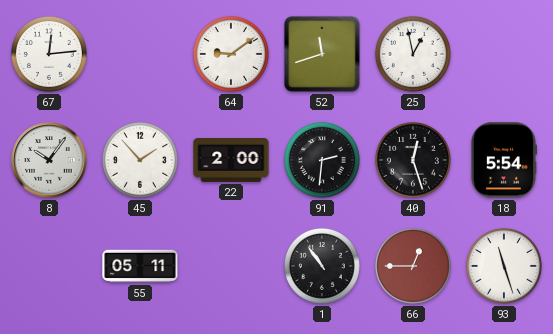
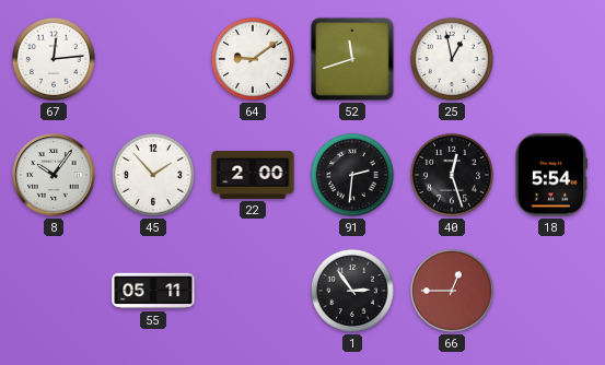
1: 10:54 -> 2:54 (352, 291)
93: 11:27 -> none (504, 266)
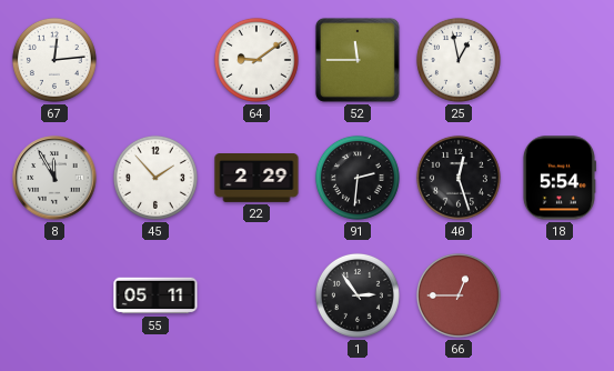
52: 11:42 -> 11:45 (358, 60)
8: 10:06 -> 11:55 (54, 178)
22: 2:00 -> 2:29 (256, 179)
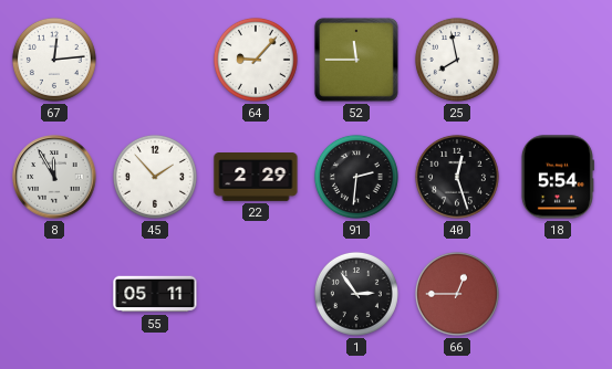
64: 9:09 -> 9:07 (256, 60)
25: 12:58 -> 7:58 (457, 60)
